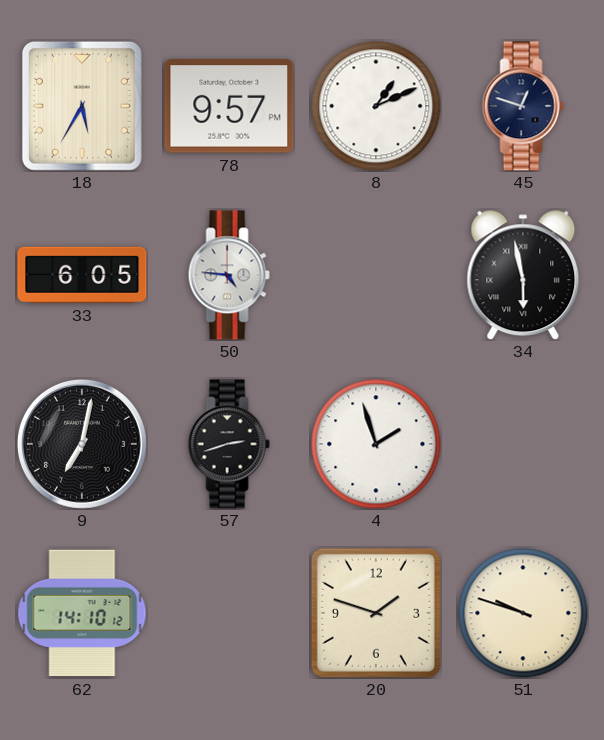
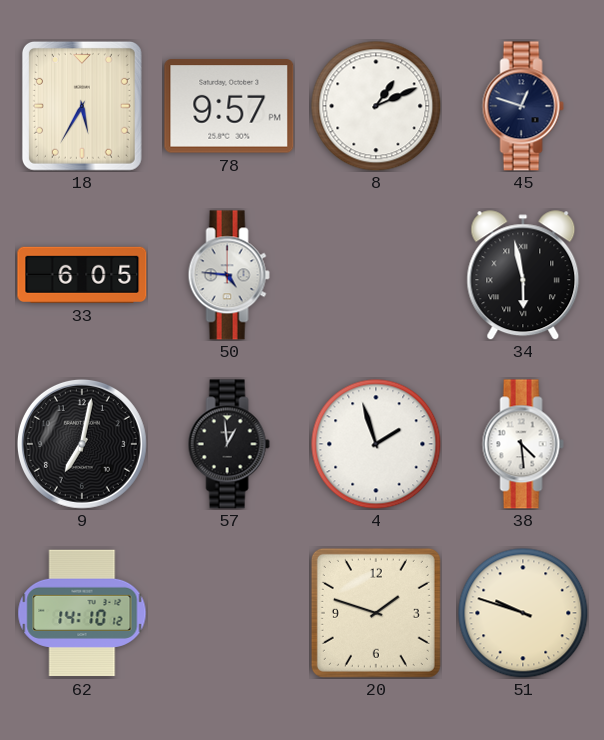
57: 2:42 -> 12:59 (229, 444)
38: none -> 4:29 (523, 444)
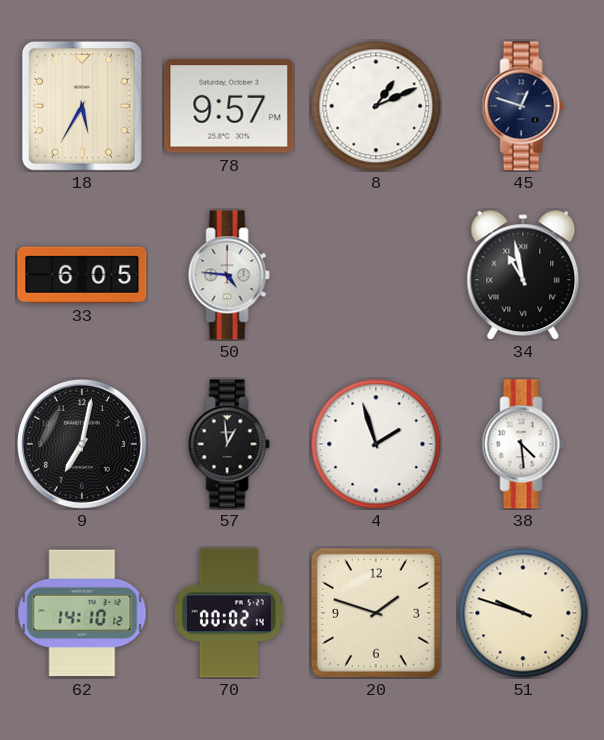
34: 5:58 -> 10:58 (523, 275)
70: none -> 00:02 (229, 613)
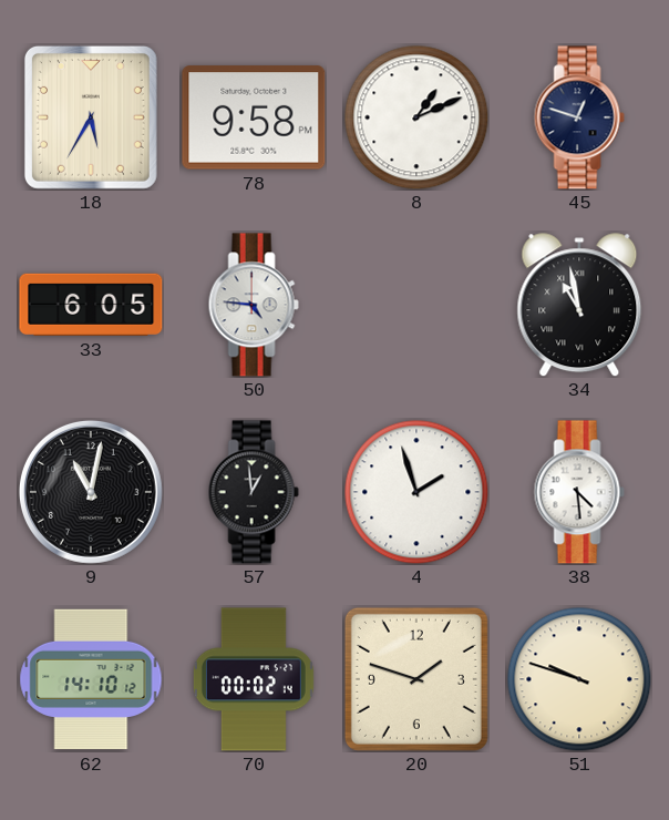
78: 9:57 -> 9:58 (254, 117)
9: 7:02 -> 11:02 (91, 492)
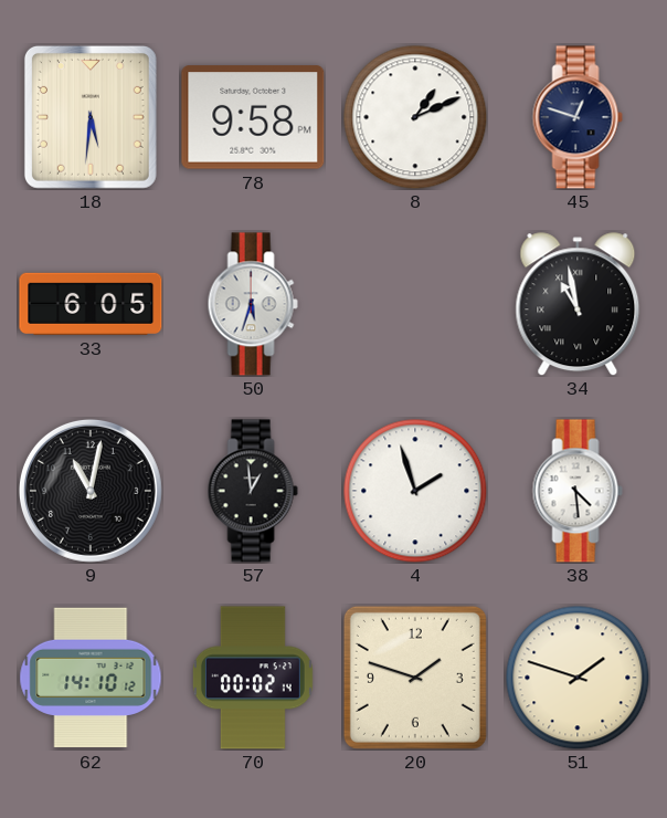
18: 5:35 -> 5:31 (91, 117)
50: 4:46 -> 5:33 (253, 304)
51: 9:48 -> 1:48 (578, 678)
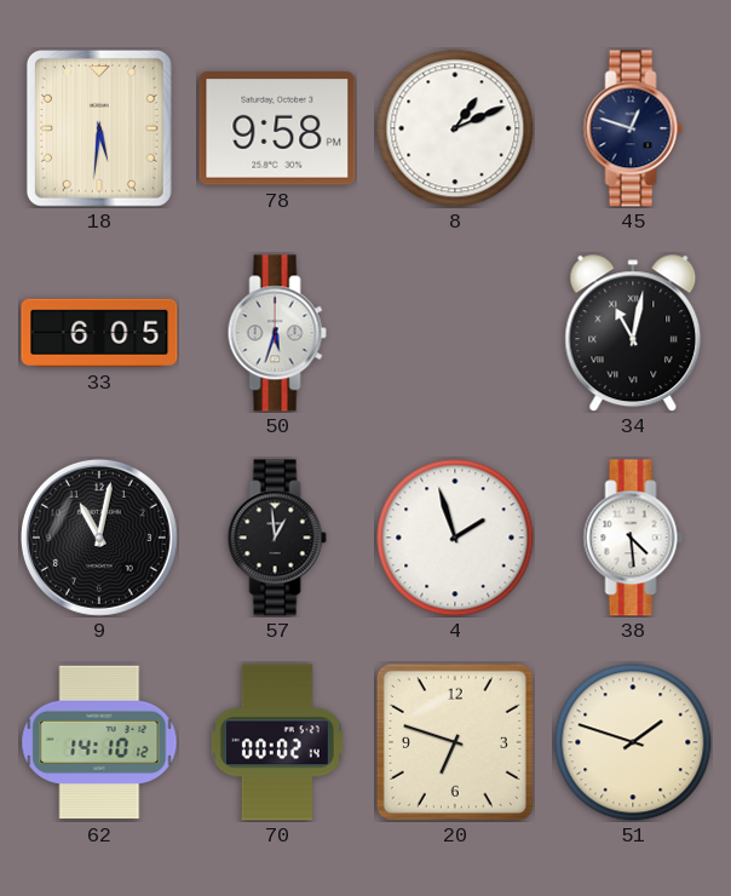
34: 10:58 -> 11:02 (633, 333)
20: 1:48 -> 6:48 (455, 742)
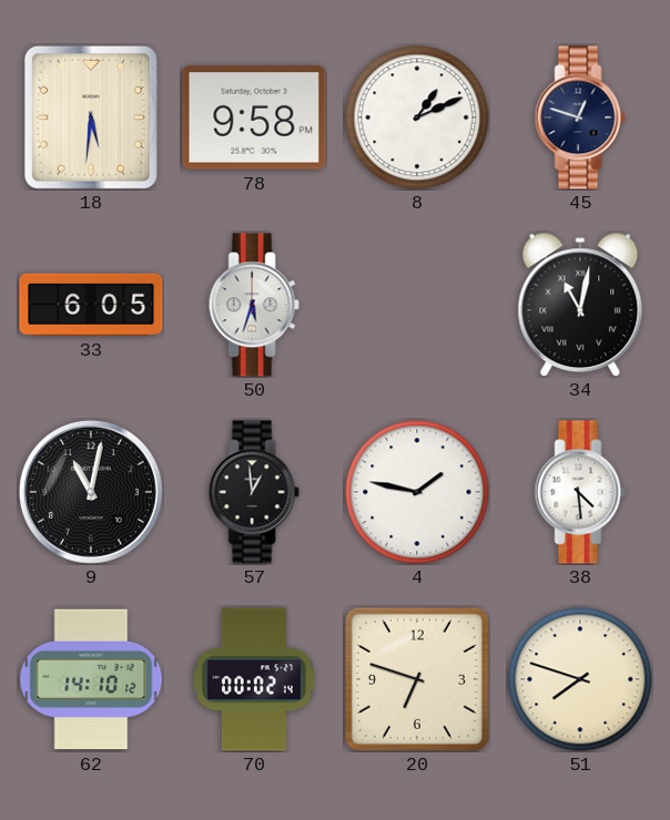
4: 1:57 -> 1:47 (417, 492)
51: 1:48 -> 7:48 (580, 679)
